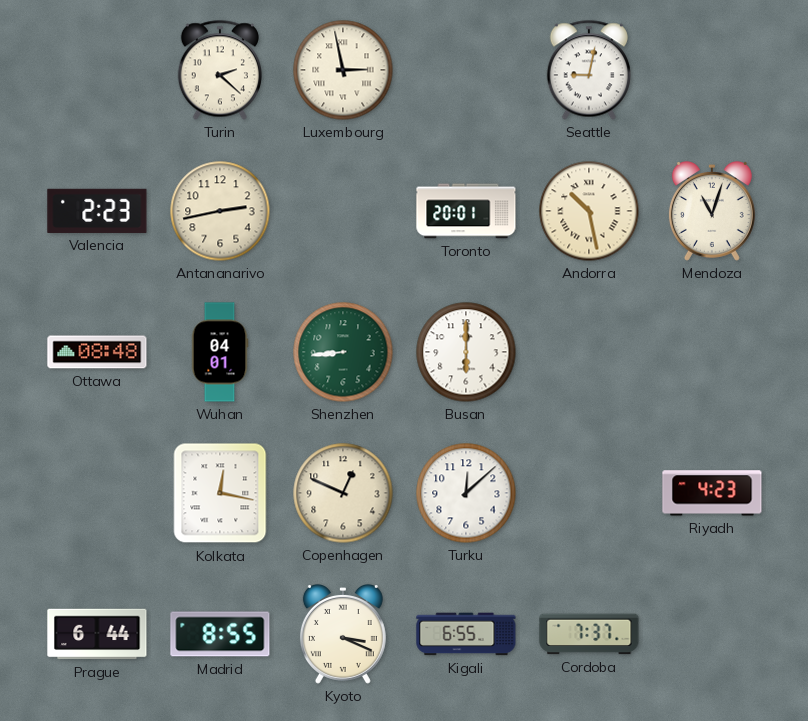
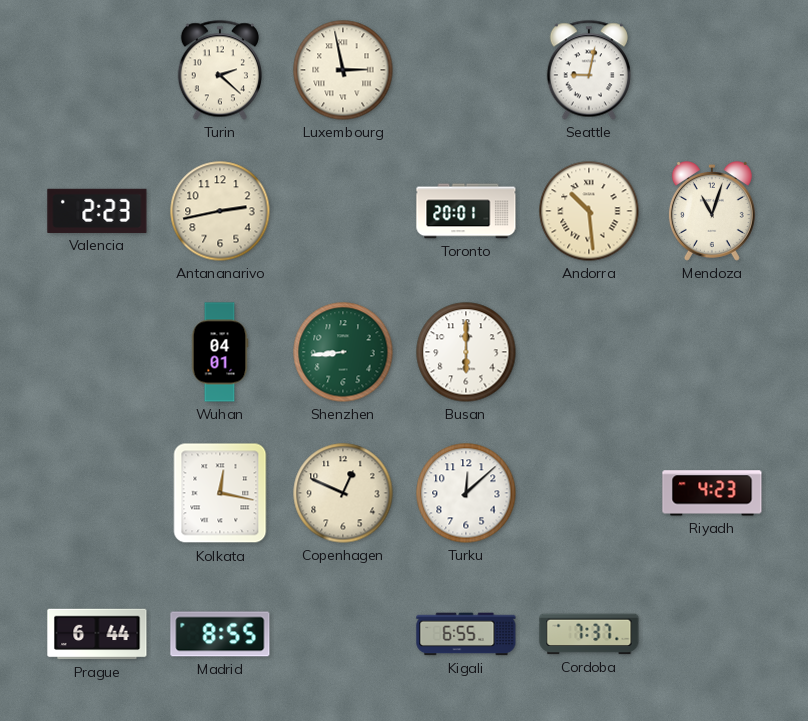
Andorra: 10:28 -> 10:29 (589, 211)
Ottawa: 08:48 -> none (97, 352)
Kyoto: 3:19 -> none (343, 635)
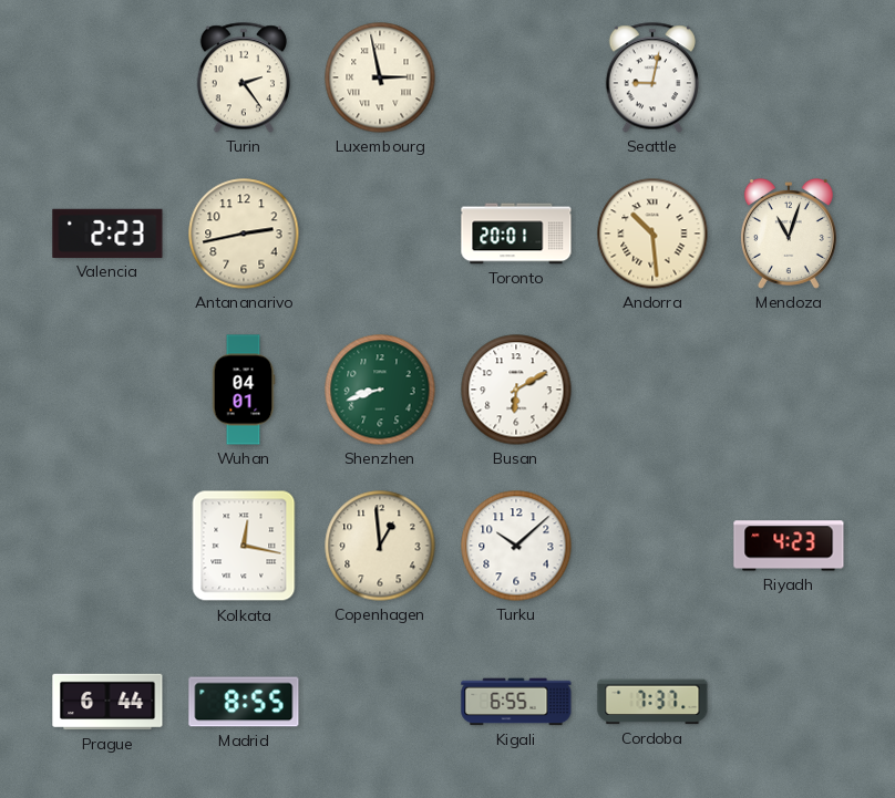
Turin: 2:22 -> 2:24 (244, 77)
Shenzhen: 8:44 -> 8:42 (380, 390)
Busan: 6:00 -> 6:10 (516, 390)
Copenhagen: 12:49 -> 12:59 (380, 546)
Turku: 12:08 -> 10:08 (516, 546)
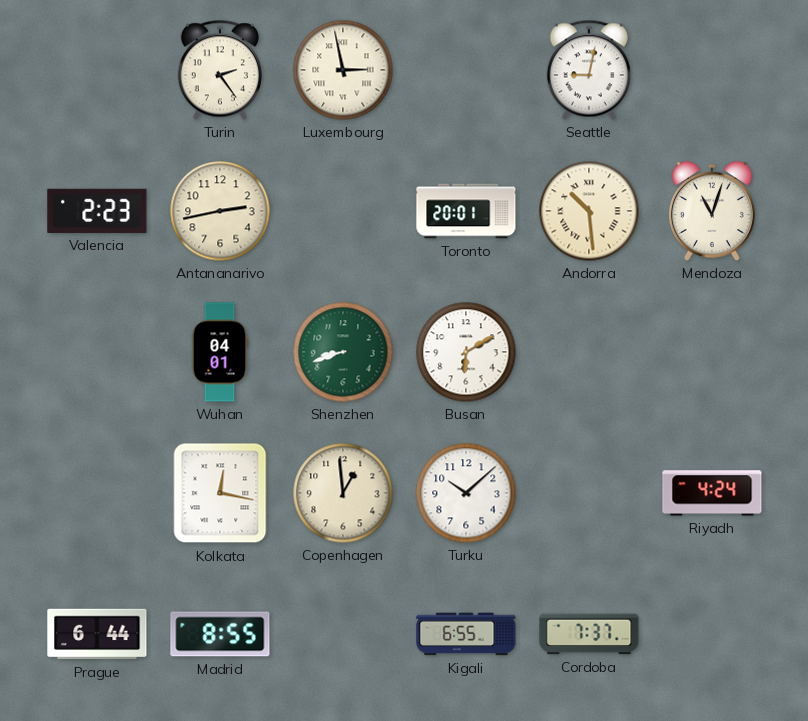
Riyadh: 4:23 -> 4:24 (712, 493)
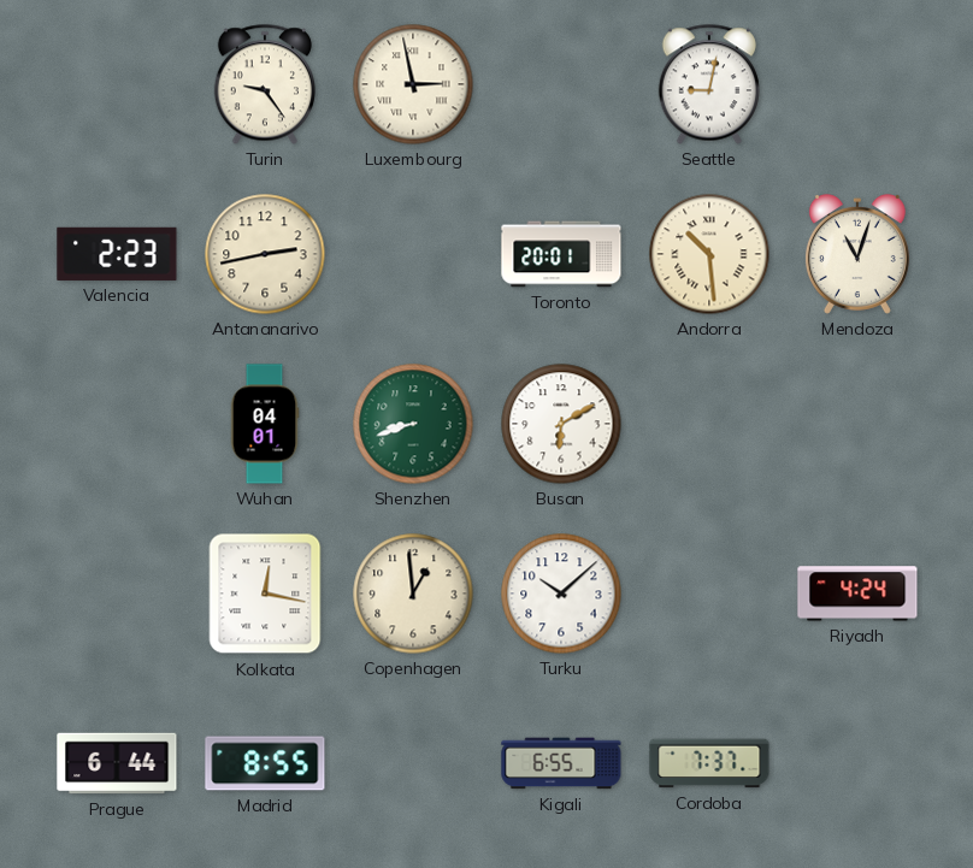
Turin: 2:24 -> 9:24 (265, 84)
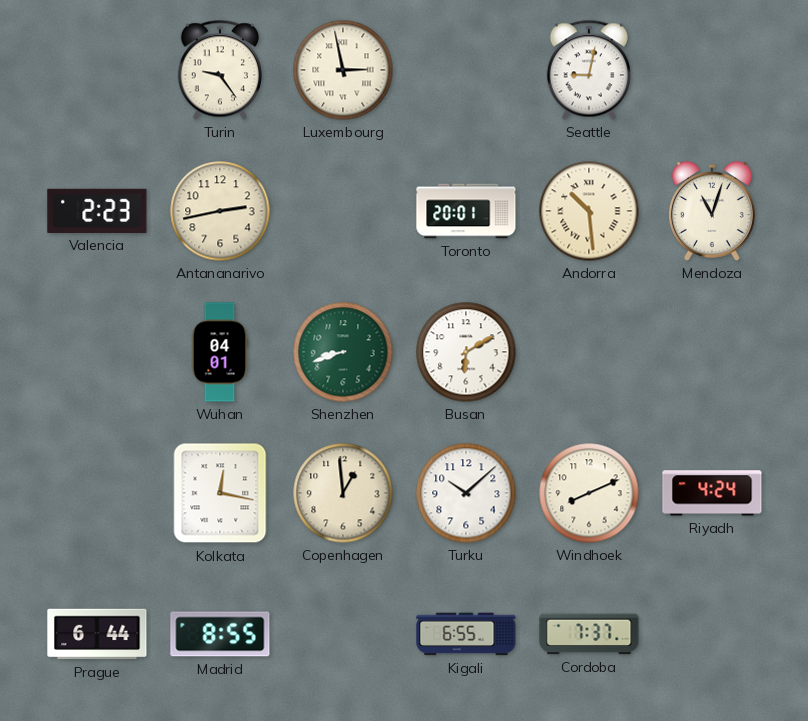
Windhoek: none -> 8:11 (589, 493)
